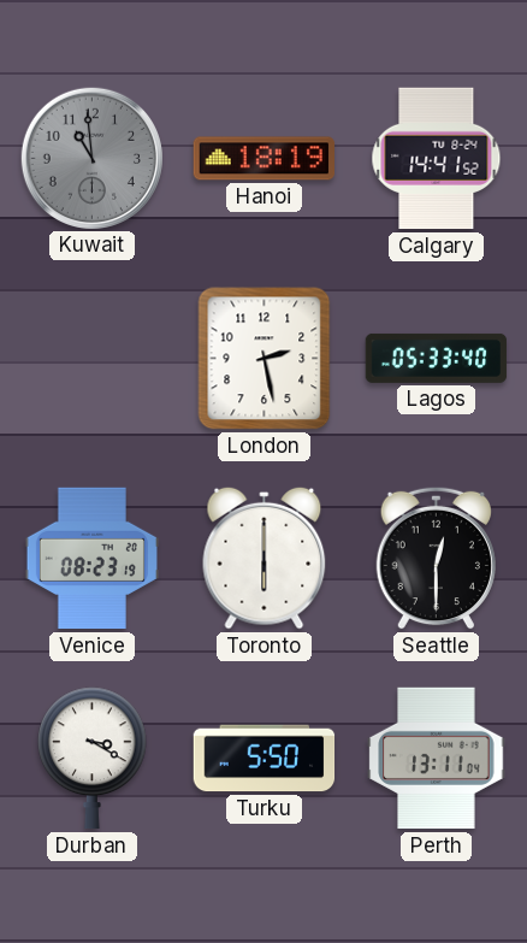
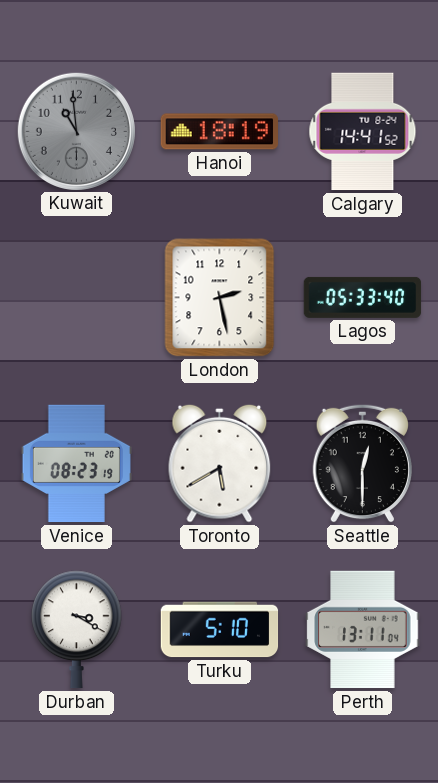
Toronto: 6:00 -> 5:40 (220, 463)
Turku: 5:50 -> 5:10 (220, 630)
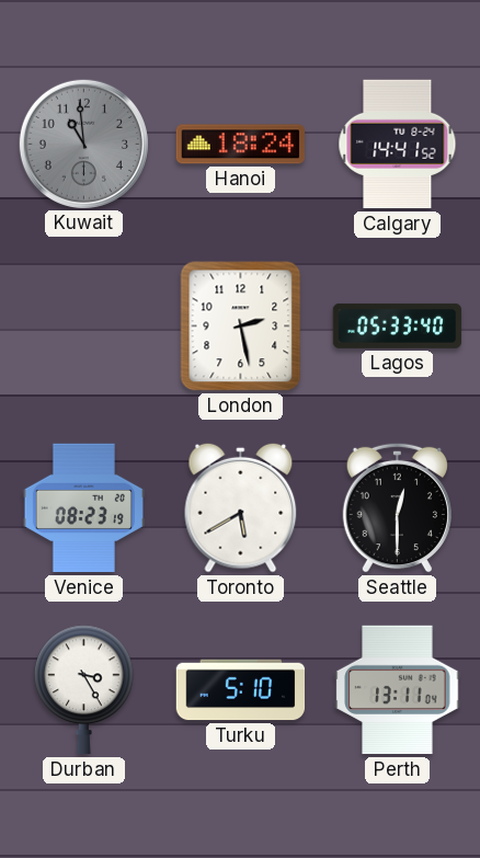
Hanoi: 18:19 -> 18:24 (240, 145)
Durban: 3:20 -> 3:25 (84, 690)
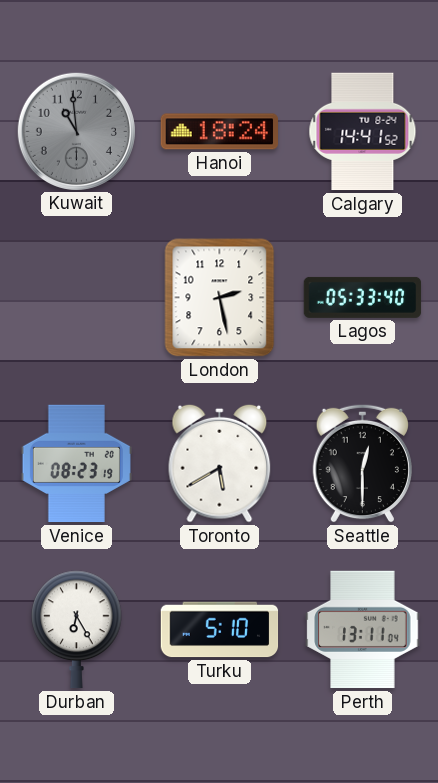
Durban: 3:25 -> 6:25 (77, 630)
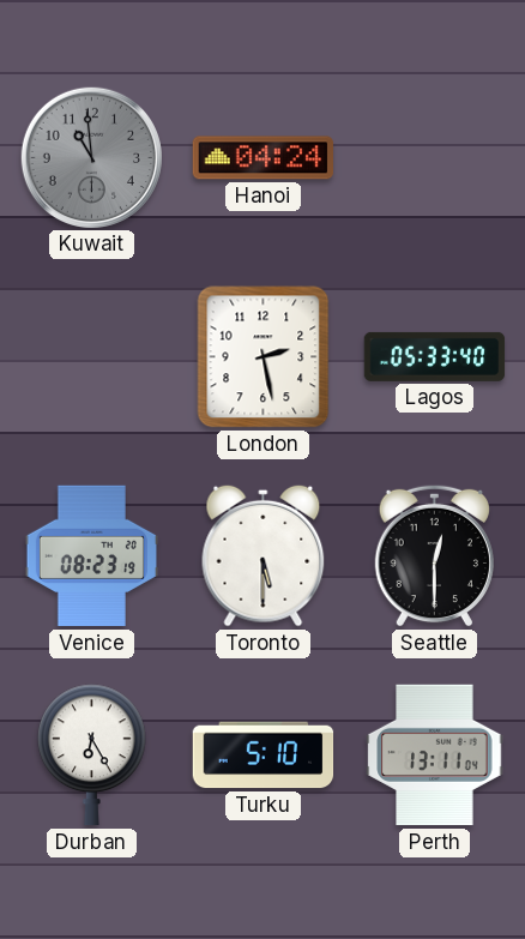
Hanoi: 18:24 -> 04:24 (262, 158)
Calgary: 14:41 -> none (363, 132)
Toronto: 5:40 -> 5:30 (264, 555)
